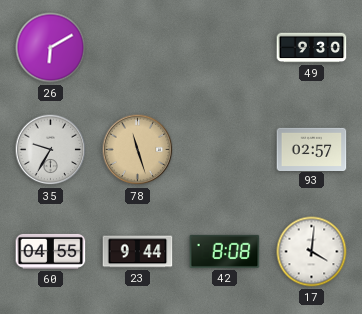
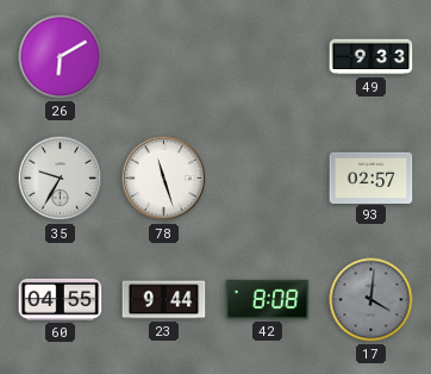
49: 9:30 -> 9:33 (371, 57)
78 dial: champagne -> white (164, 179)
17 dial: white -> grey (371, 300)
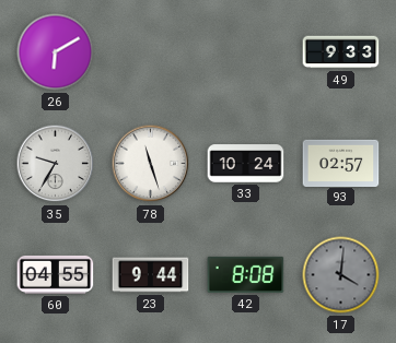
33: none -> 10:24 (246, 164)
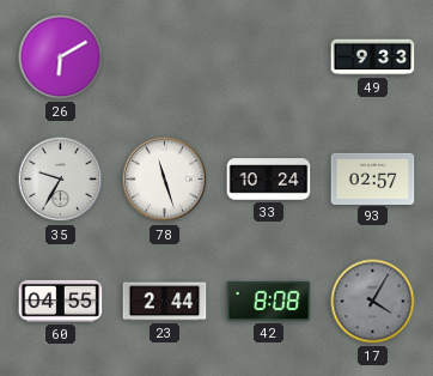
23: 9:44 -> 2:44 (165, 302)
17: 4:01 -> 4:05 (373, 302)
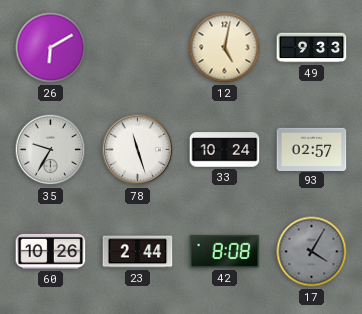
12: none -> 5:02 (225, 48)
60: 04:55 -> 10:26 (51, 251)
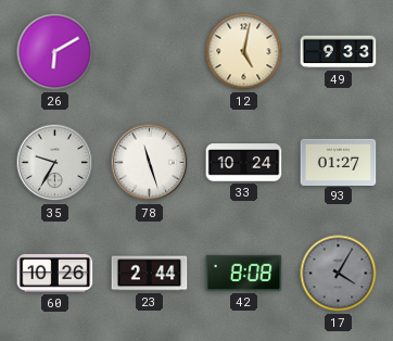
93: 02:57 -> 01:27 (339, 162)
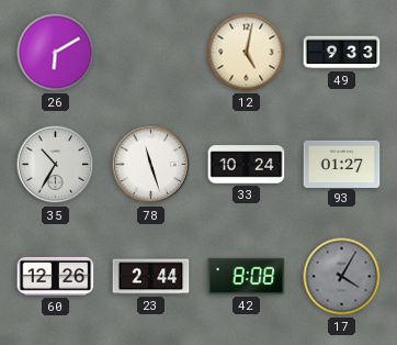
35: 9:35 -> 10:35 (56, 165)
60: 10:26 -> 12:26 (56, 276)
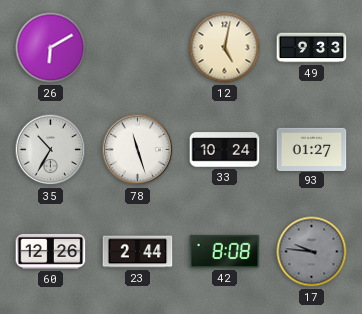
17: 4:05 -> 9:46 (312, 252)
